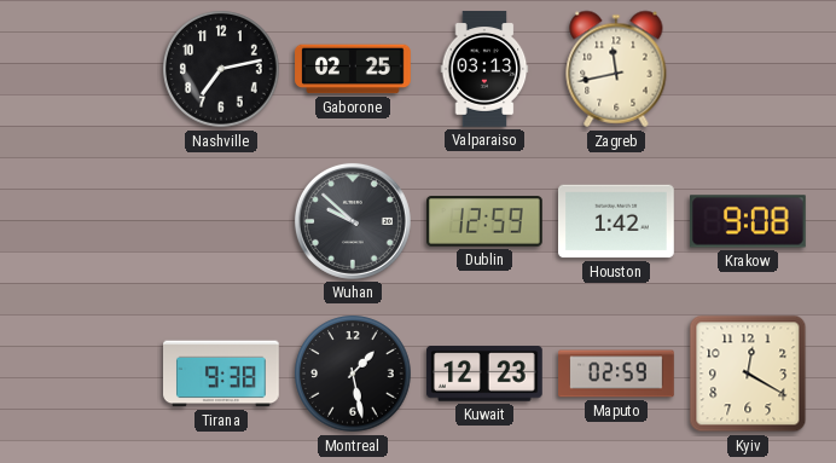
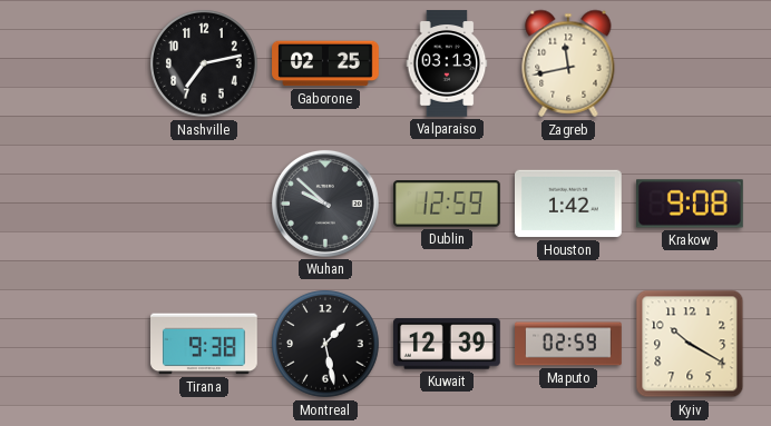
Kuwait: 12:23 -> 12:39 (448, 344)
Kyiv: 12:20 -> 10:20 (690, 344)
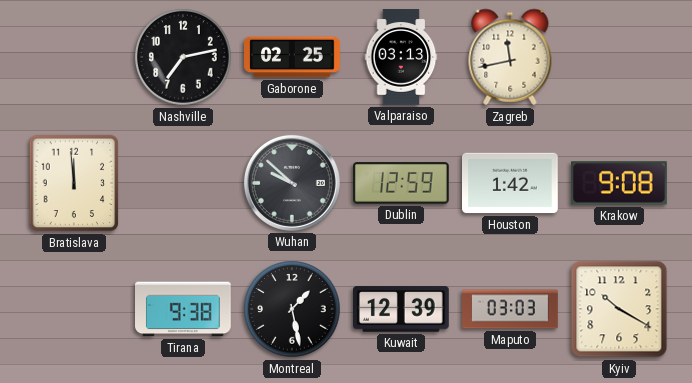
Bratislava: none -> 11:59 (74, 183)
Maputo: 02:59 -> 03:03 (510, 309)
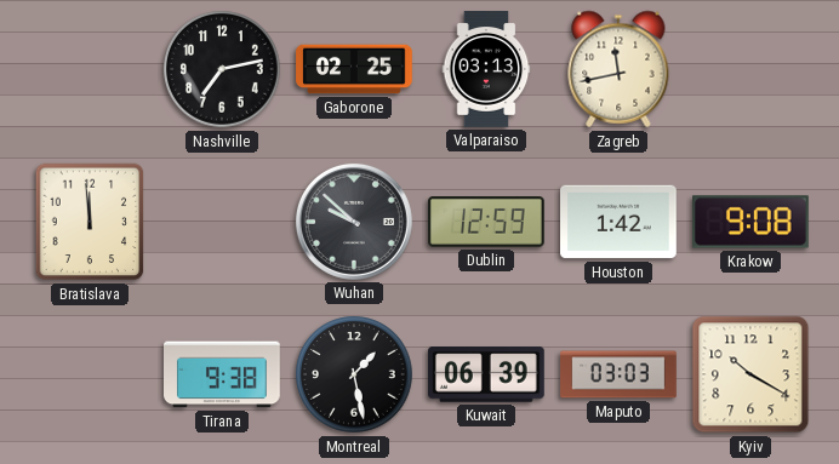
Kuwait: 12:39 -> 06:39 (487, 374)
